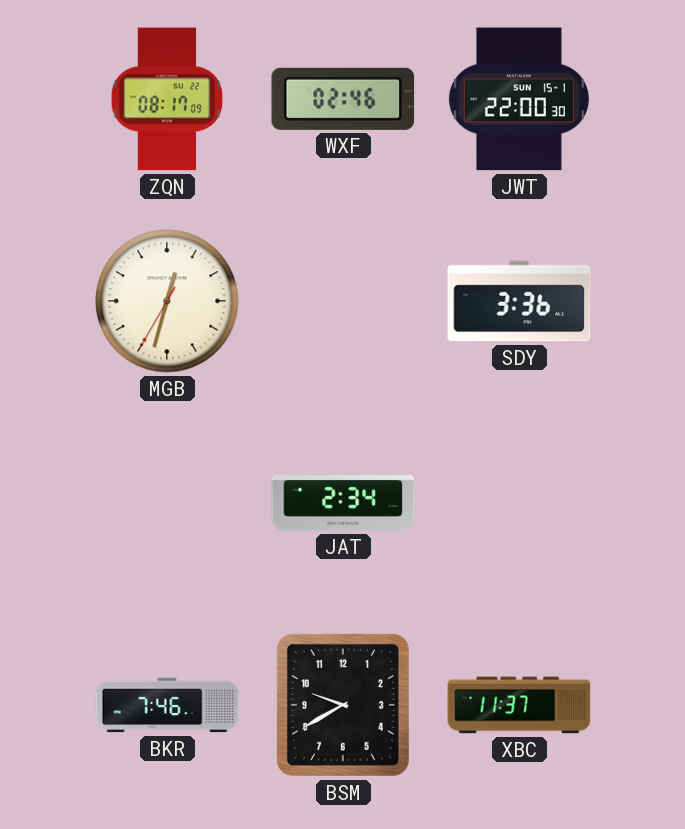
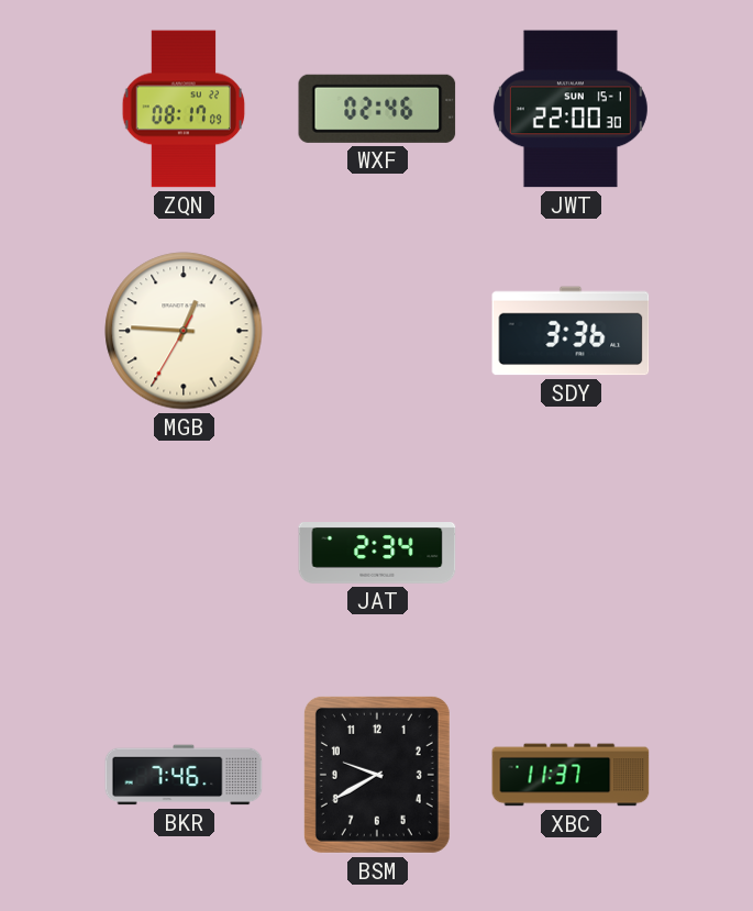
MGB: 12:32 -> 12:45 (184, 331)
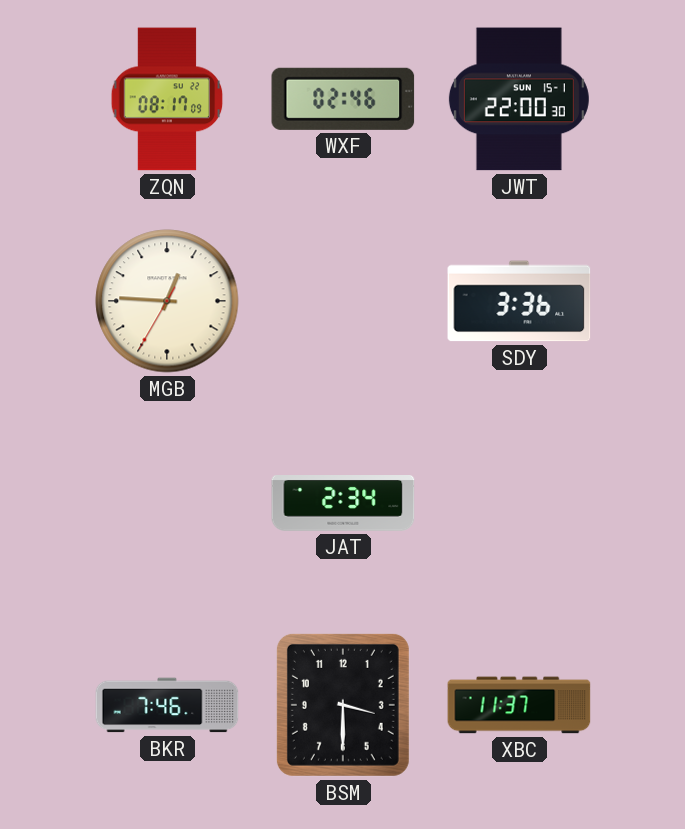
BSM: 9:40 -> 3:30 (343, 705)
